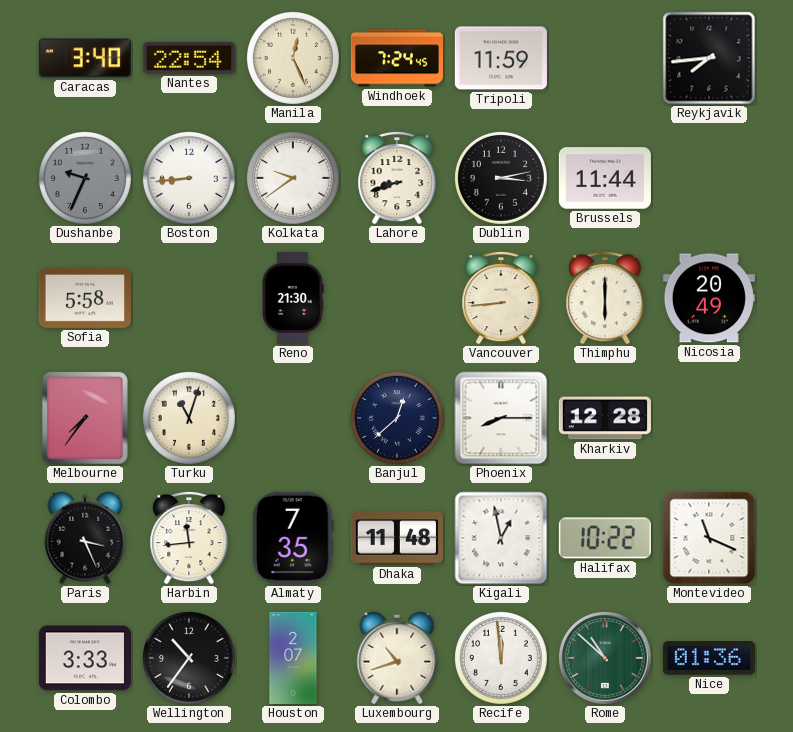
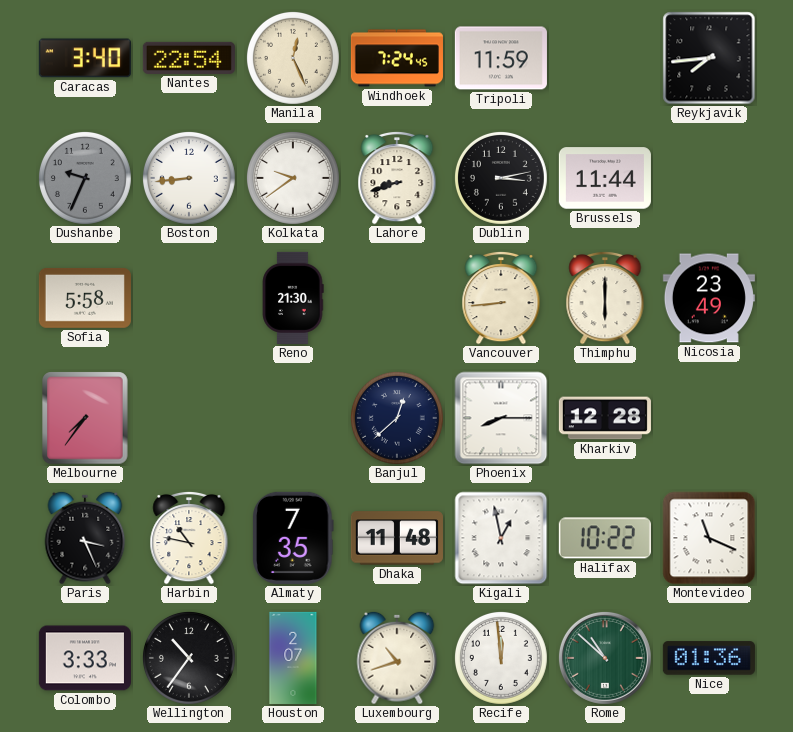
Nicosia: 20:49 -> 23:49 (709, 298)
Turku: 11:03 -> none (189, 418)
Harbin: 11:44 -> 10:47 (189, 538)
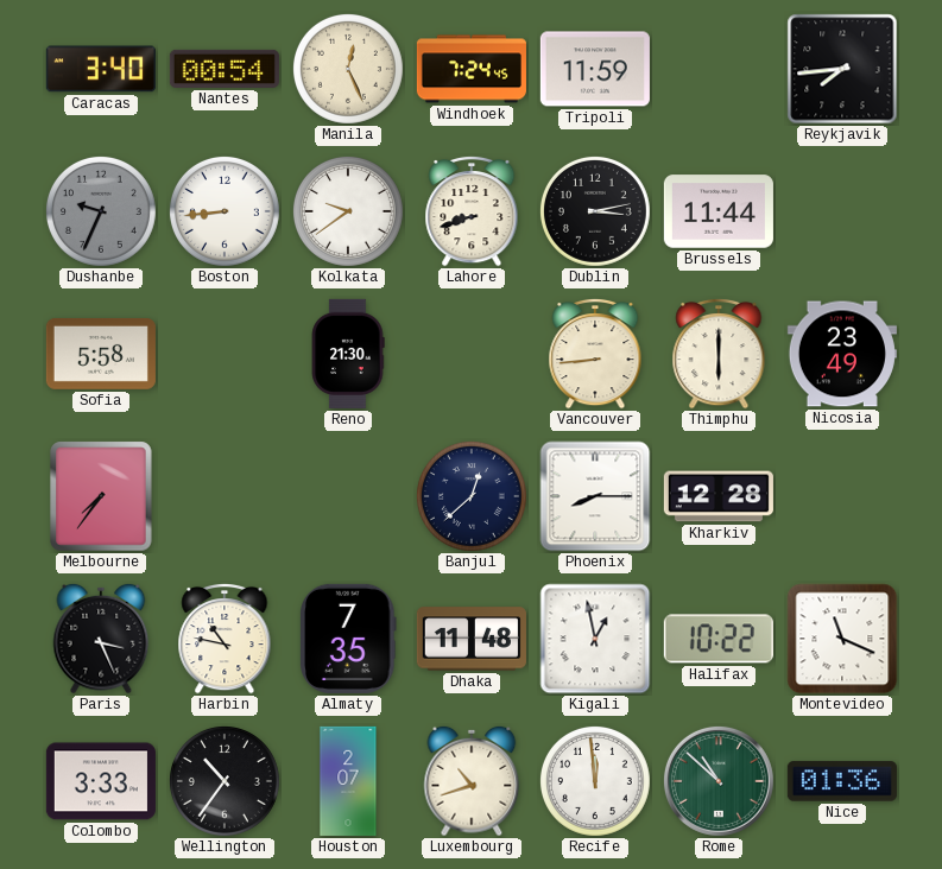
Nantes: 22:54 -> 00:54 (225, 69)
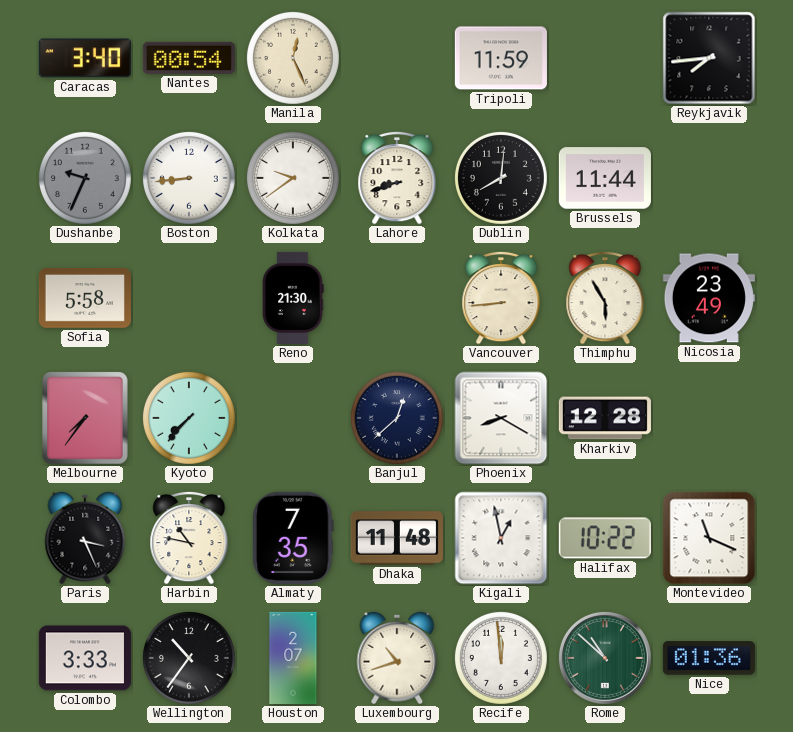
Windhoek: 7:24 -> none (472, 69)
Dublin: 3:13 -> 8:01 (501, 178)
Thimphu: 6:00 -> 5:55 (605, 298)
Kyoto: none -> 7:37 (189, 418)
Phoenix: 8:15 -> 8:20 (501, 418)
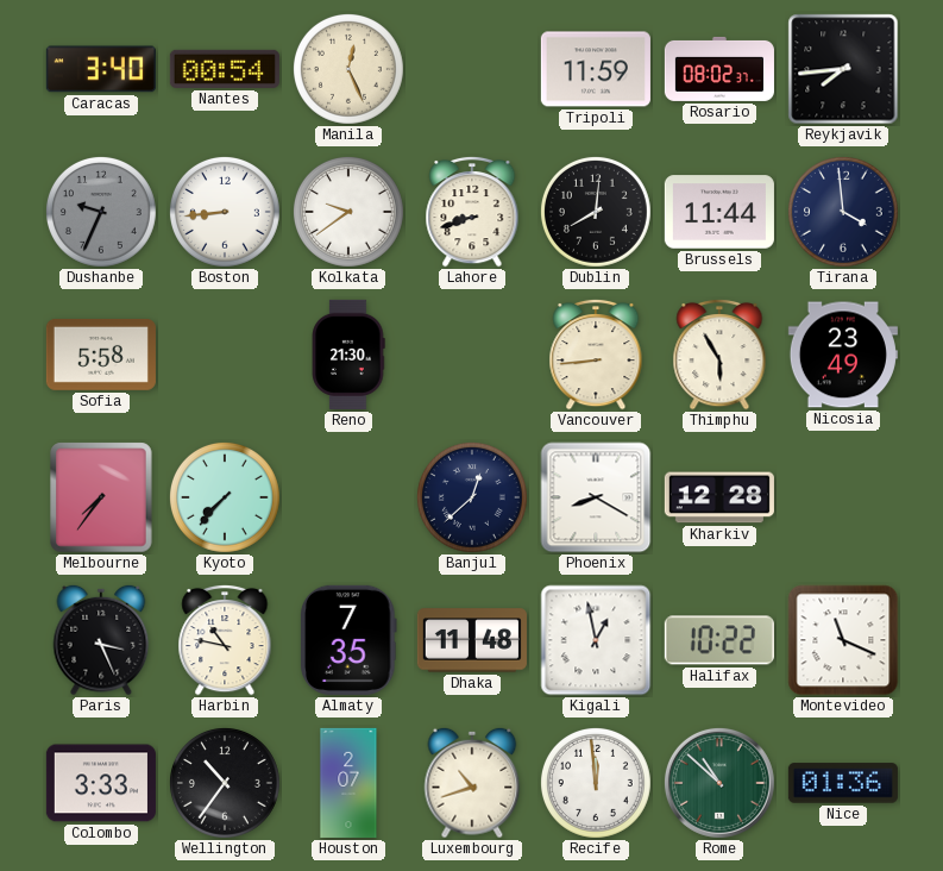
Rosario: none -> 08:02 (719, 69)
Tirana: none -> 3:59 (843, 212)
